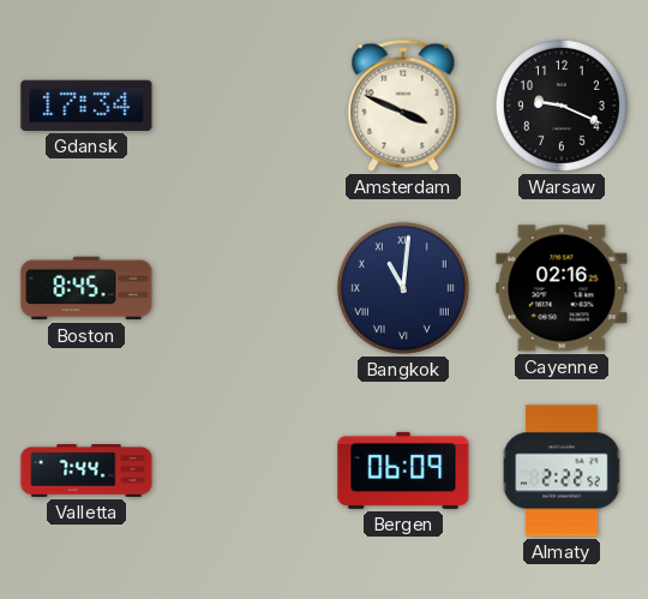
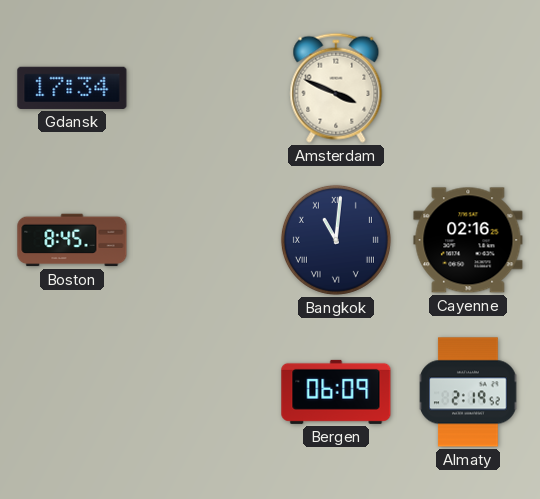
Warsaw: 9:19 -> none (562, 106)
Valletta: 7:44 -> none (86, 471)
Almaty: 2:22 -> 2:19 (468, 392)
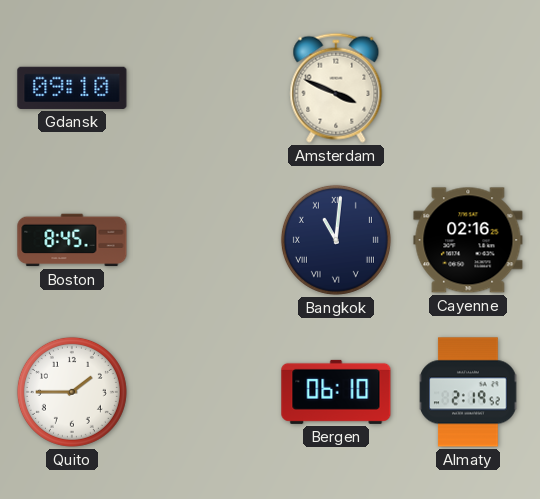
Gdansk: 17:34 -> 09:10 (72, 88)
Quito: none -> 1:45 (72, 392)
Bergen: 06:09 -> 06:10 (336, 392)
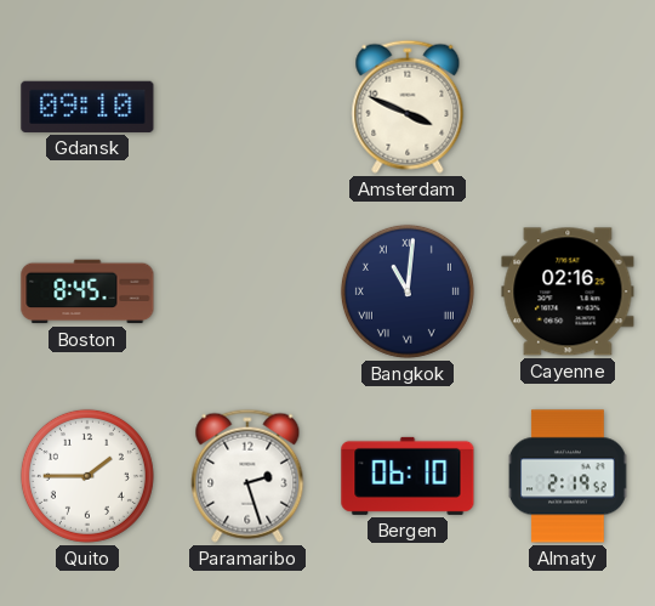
Paramaribo: none -> 2:27 (247, 476)
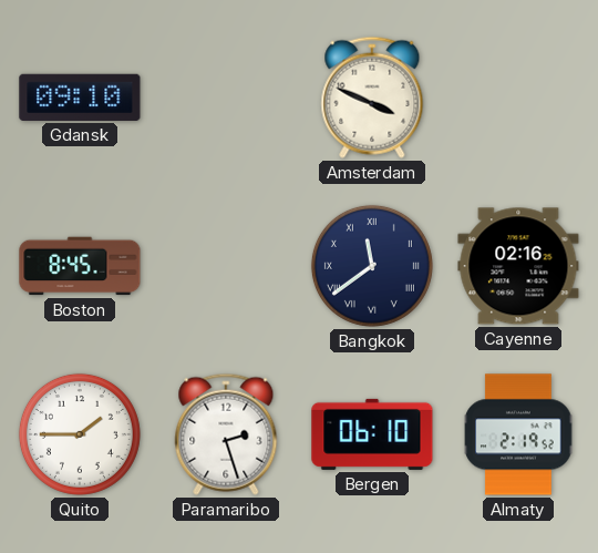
Bangkok: 11:01 -> 11:39 (372, 266)
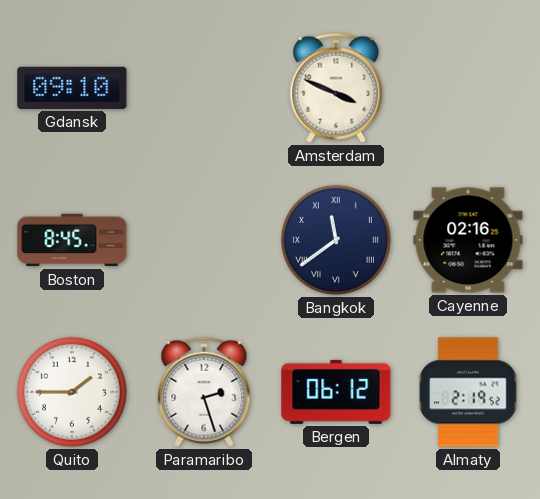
Bergen: 06:10 -> 06:12 (336, 392)
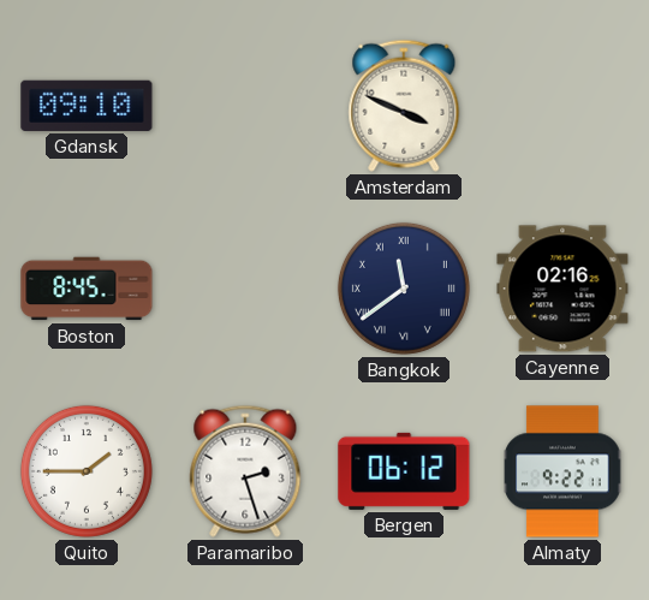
Almaty: 2:19 -> 9:22 (562, 471)
